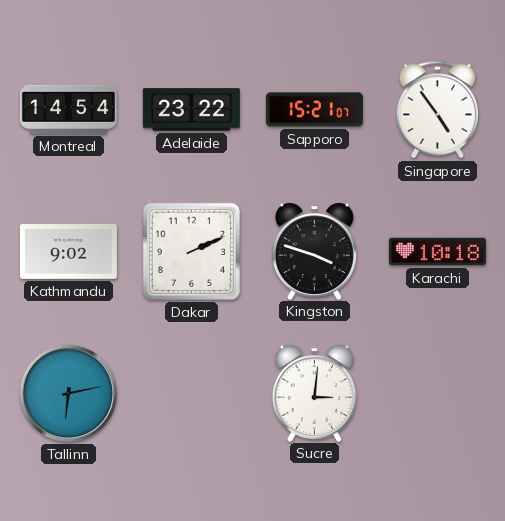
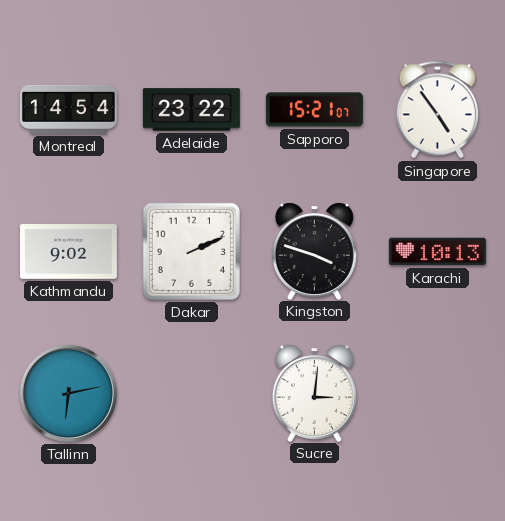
Karachi: 10:18 -> 10:13 (437, 252)
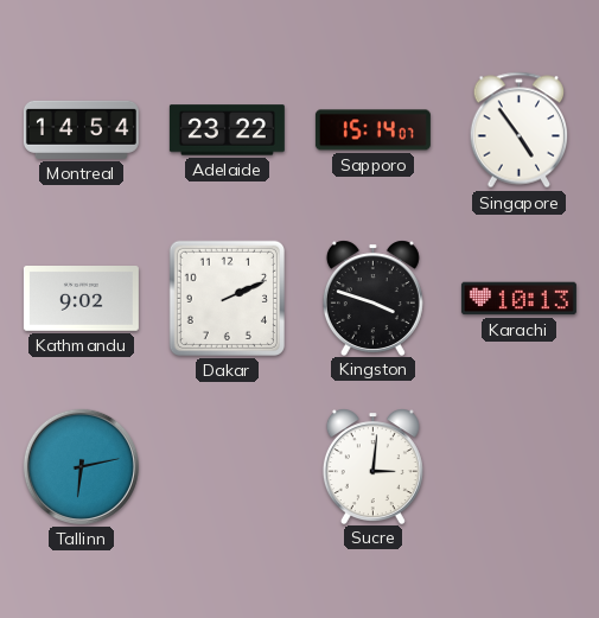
Sapporo: 15:21 -> 15:14 (372, 130)
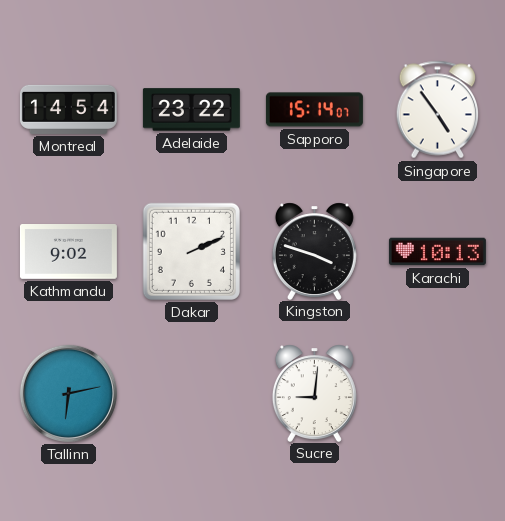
Sucre: 3:01 -> 9:01 (314, 393)
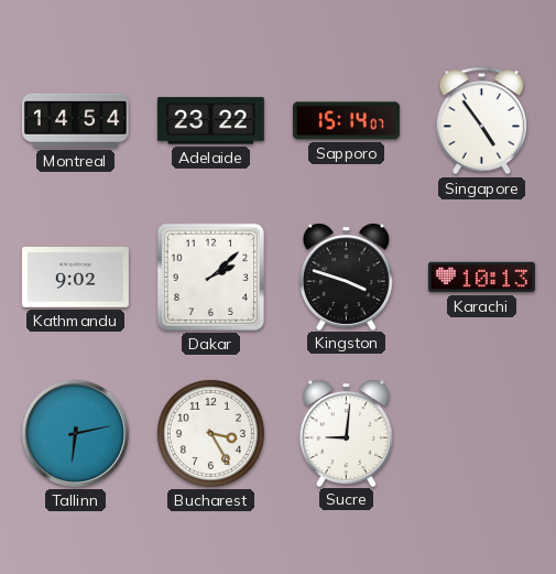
Dakar: 2:11 -> 2:08 (210, 277)
Bucharest: none -> 3:25 (210, 433)
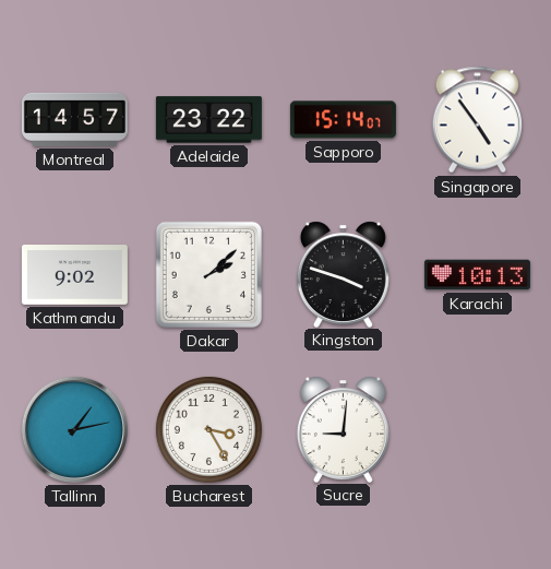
Montreal: 14:54 -> 14:57 (74, 119)
Tallinn: 6:13 -> 1:13 (74, 429)
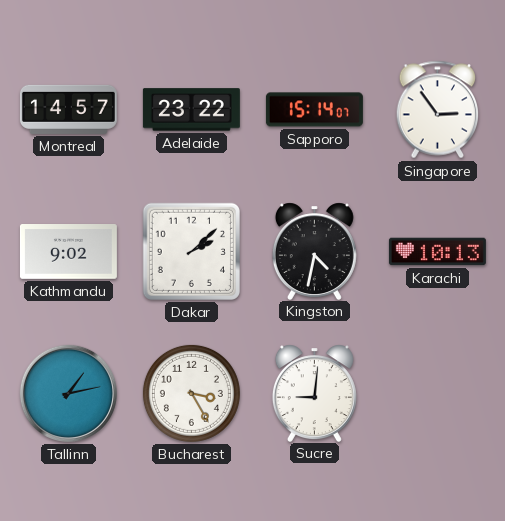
Singapore: 4:54 -> 2:54 (438, 110)
Kingston: 3:48 -> 4:32 (314, 251)
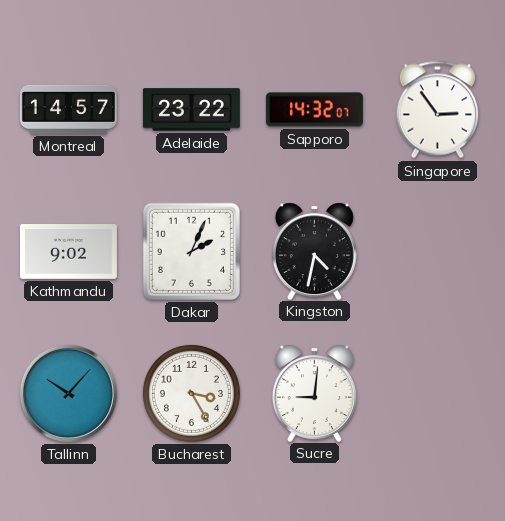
Sapporo: 15:14 -> 14:32 (314, 110)
Dakar: 2:08 -> 2:04 (191, 251)
Karachi: 10:13 -> none (437, 252)
Tallinn: 1:13 -> 10:07 (68, 393)
